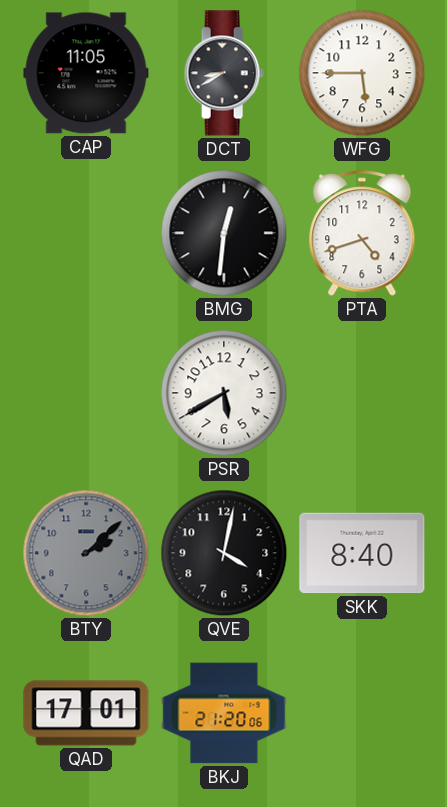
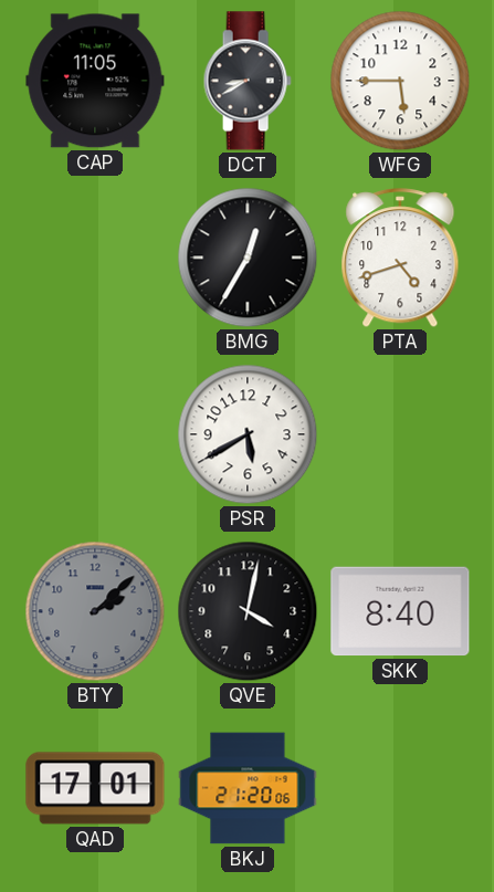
BMG: 12:31 -> 12:35 (248, 258)
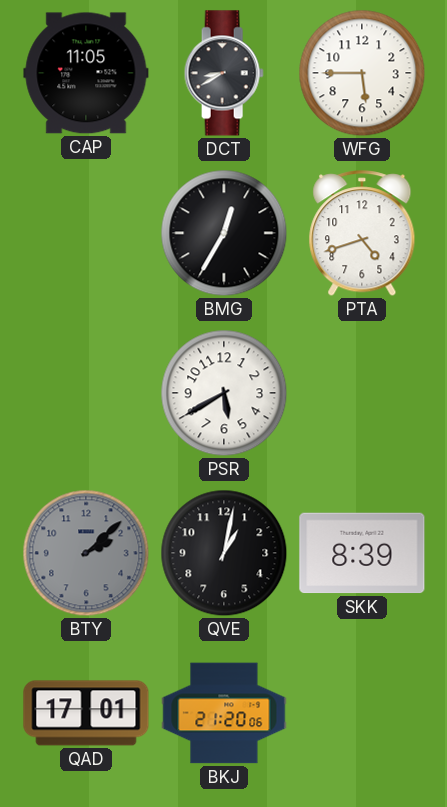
QVE: 4:02 -> 1:02 (224, 553)
SKK: 8:40 -> 8:39 (362, 553)
